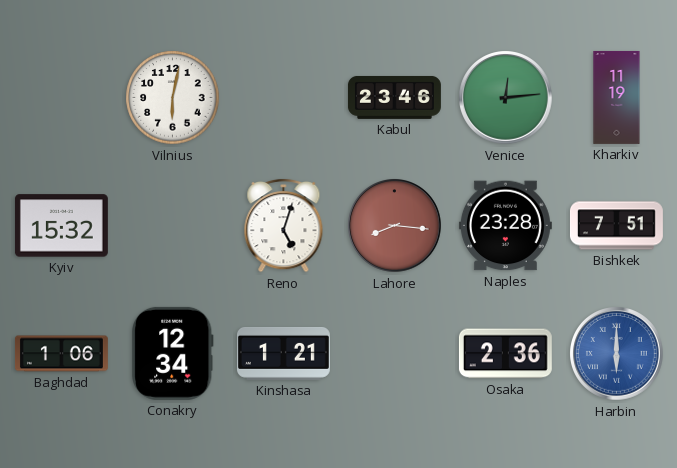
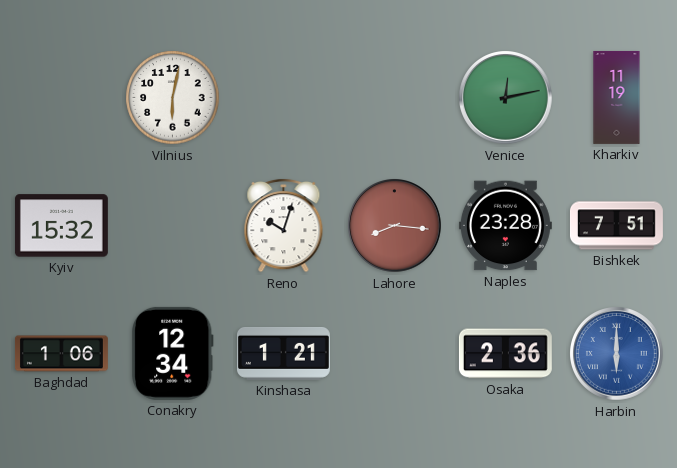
Kabul: 23:46 -> none (394, 97)
Venice: 12:14 -> 12:13 (506, 98)
Reno: 5:03 -> 10:03 (284, 225)
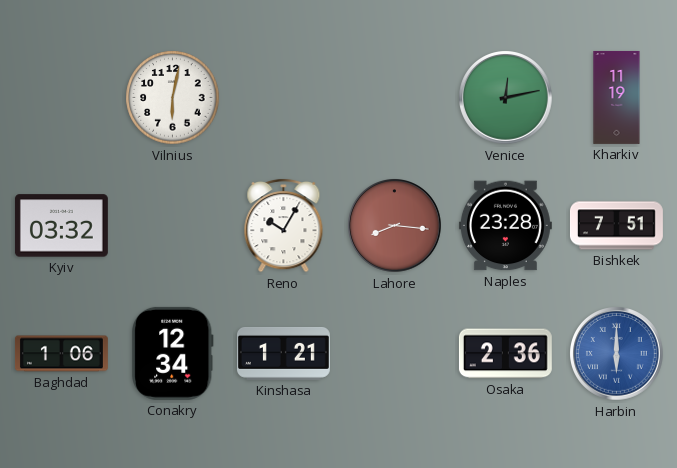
Kyiv: 15:32 -> 03:32 (61, 226)
Reno: 10:03 -> 10:05 (284, 225)
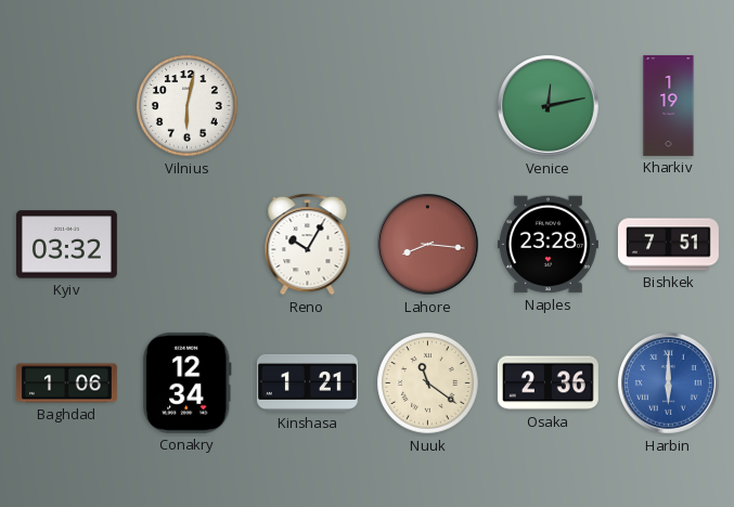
Kharkiv: 11:19 -> 1:19 (669, 105)
Nuuk: none -> 11:21 (428, 383)
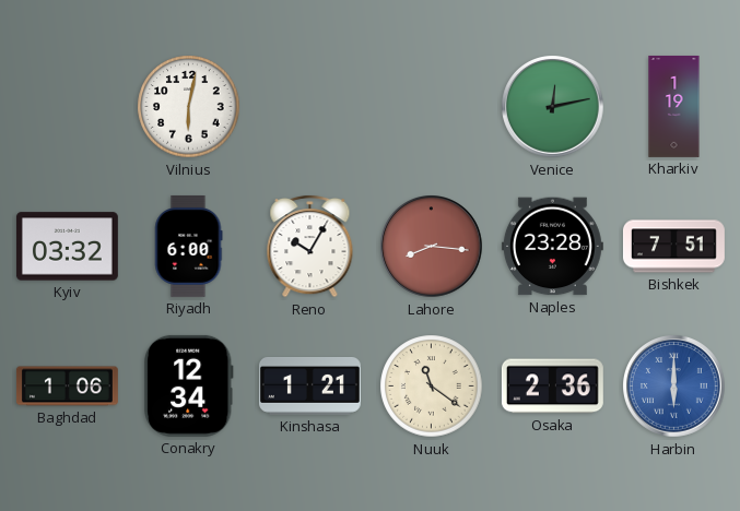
Riyadh: none -> 6:00 (188, 246)
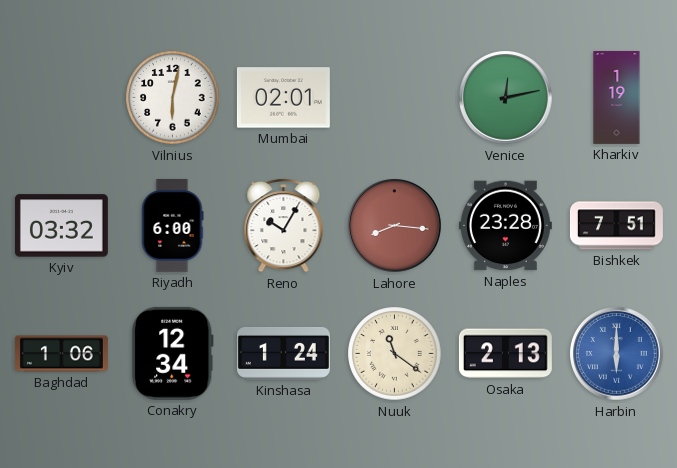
Mumbai: none -> 02:01 (283, 98)
Kinshasa: 1:21 -> 1:24 (283, 353)
Osaka: 2:36 -> 2:13 (505, 354)
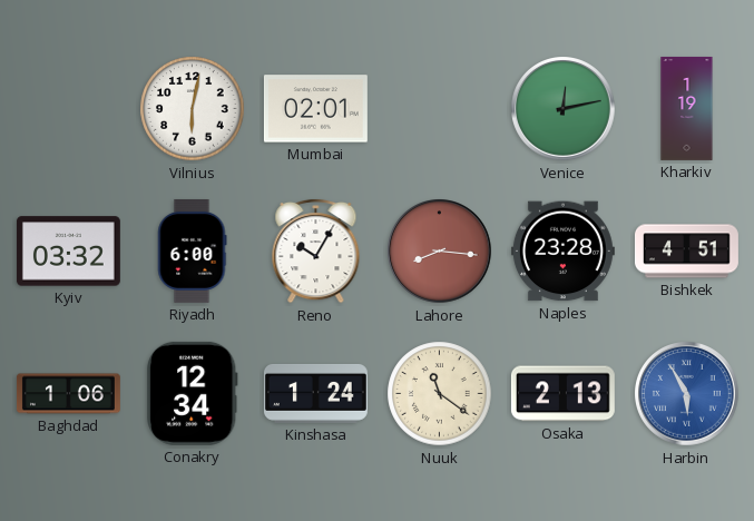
Bishkek: 7:51 -> 4:51 (686, 252)
Harbin: 6:00 -> 5:55 (687, 394)
